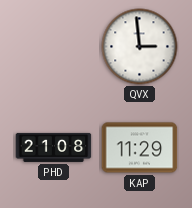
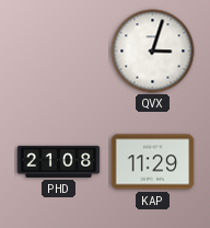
QVX: 2:59 -> 3:03 (153, 52)
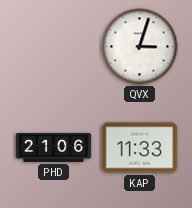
PHD: 21:08 -> 21:06 (54, 147)
KAP: 11:29 -> 11:33 (140, 148)
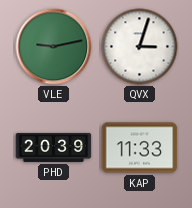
VLE: none -> 9:13 (54, 47)
PHD: 21:06 -> 20:39 (54, 147)
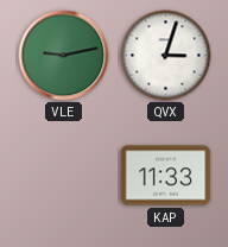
PHD: 20:39 -> none (54, 147)
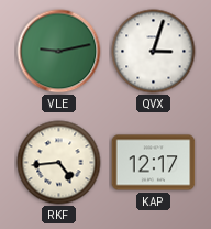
RKF: none -> 4:44 (59, 163)
KAP: 11:33 -> 12:17 (154, 163)
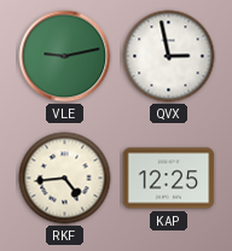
QVX: 3:03 -> 2:58 (169, 57)
KAP: 12:17 -> 12:25 (169, 179)
